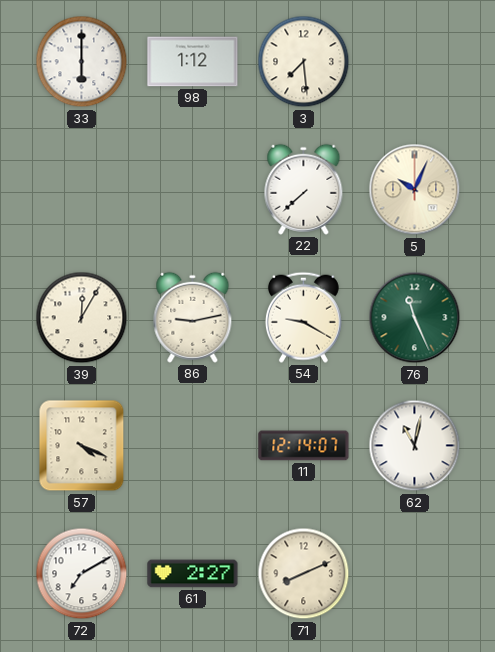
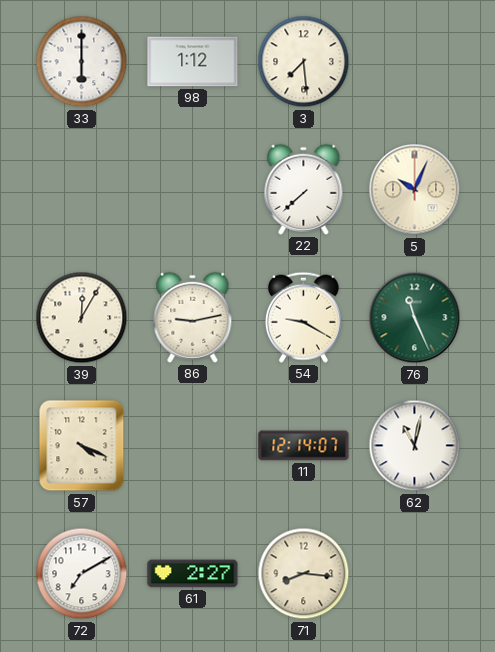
71: 8:11 -> 8:16 (304, 574)
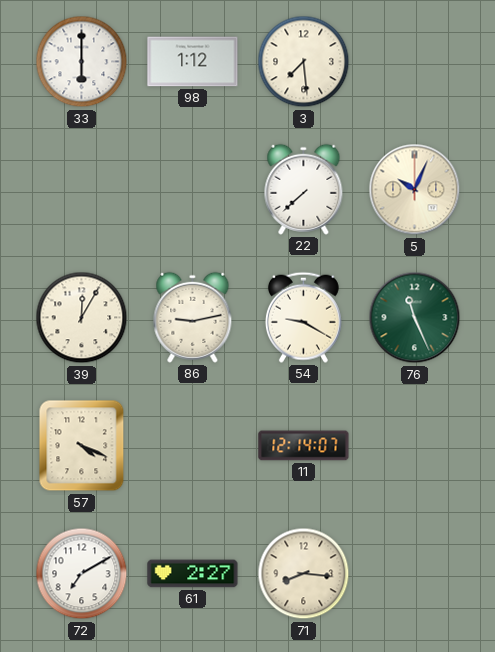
62: 11:02 -> none (415, 446)
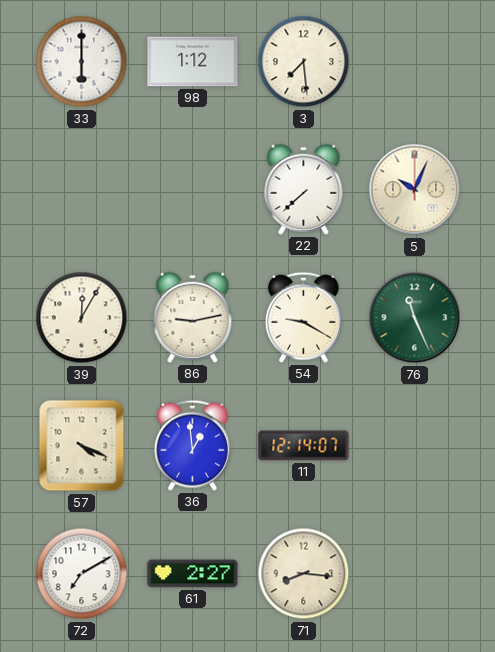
36: none -> 12:59 (192, 445)
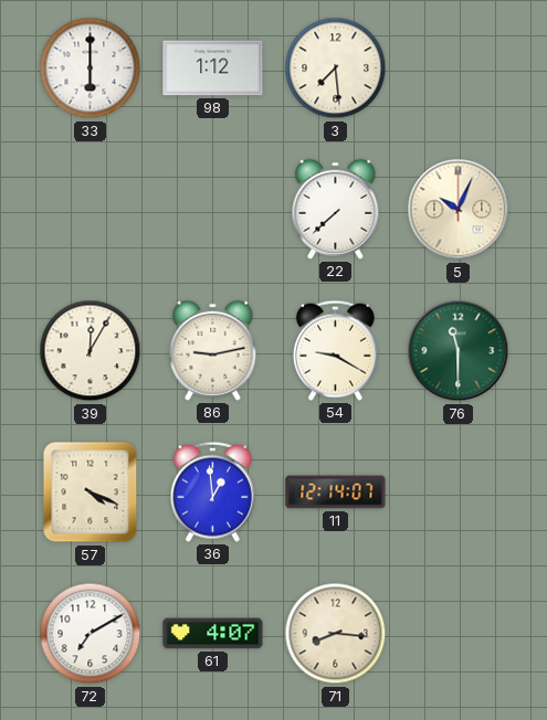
76: 11:26 -> 11:30 (459, 351)
61: 2:27 -> 4:07 (213, 634)
